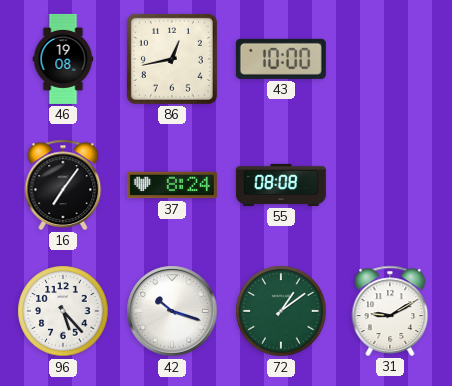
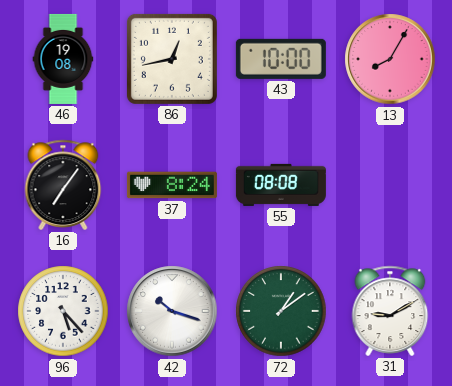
13: none -> 8:05 (390, 59)
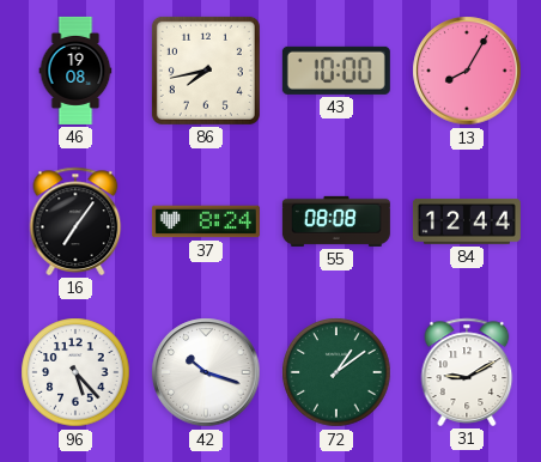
86: 12:43 -> 7:43 (206, 71)
84: none -> 12:44 (467, 223)
